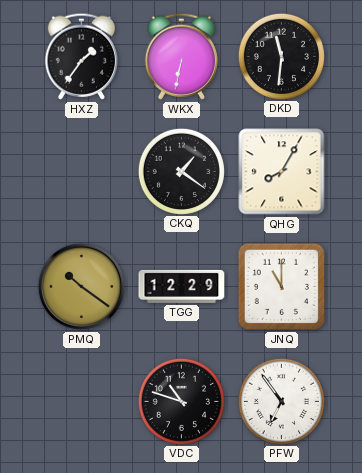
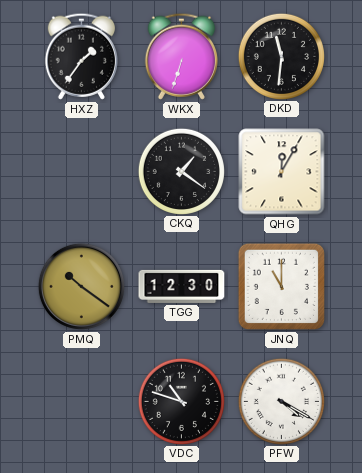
WKX: 6:32 -> 6:33 (181, 56)
QHG: 8:05 -> 12:05 (282, 172)
TGG: 12:29 -> 12:30 (182, 286)
PFW: 6:54 -> 4:20 (281, 401)
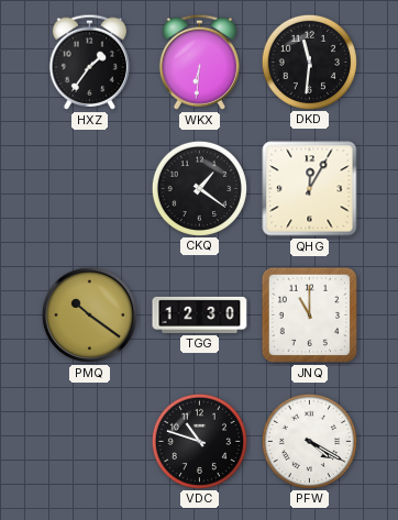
WKX: 6:33 -> 6:31 (199, 62)
